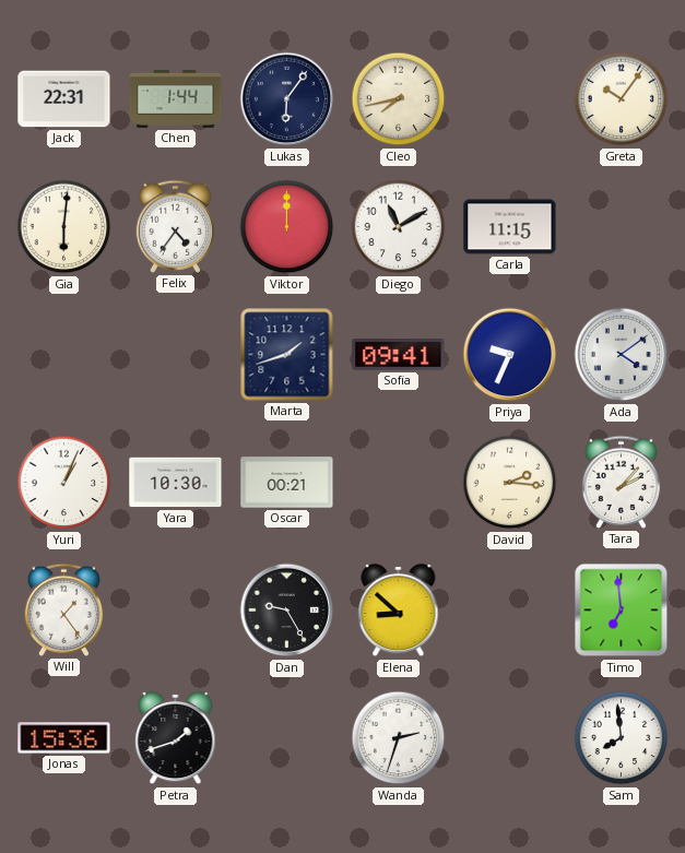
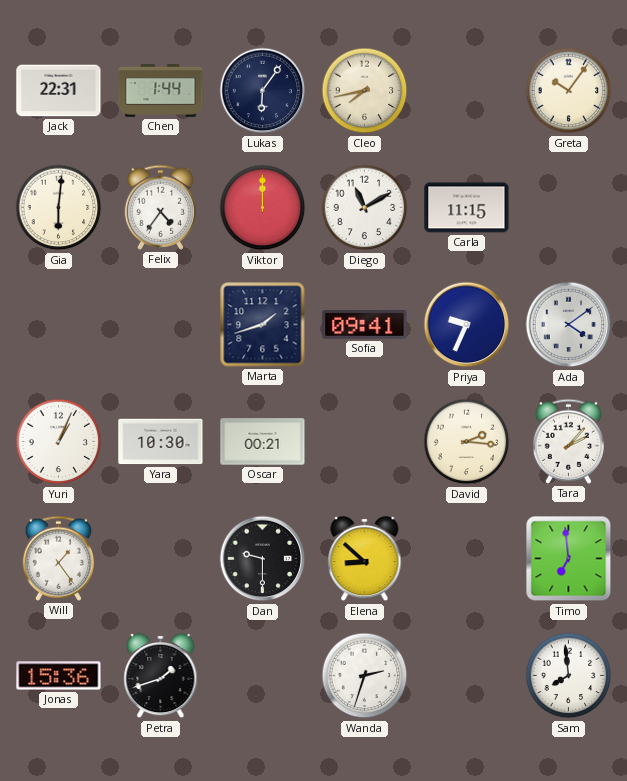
Dan: 9:25 -> 9:30 (263, 559)
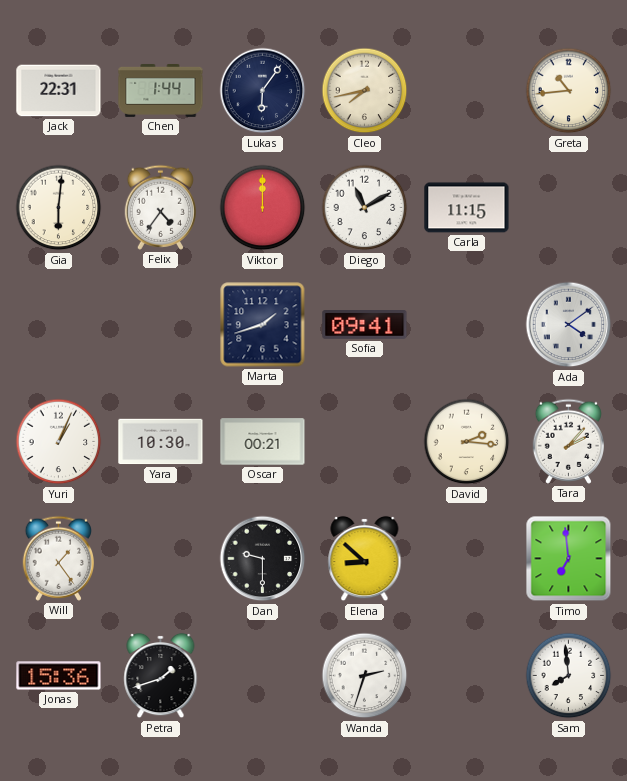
Greta: 10:06 -> 10:44 (569, 91)
Priya: 9:34 -> none (467, 325)
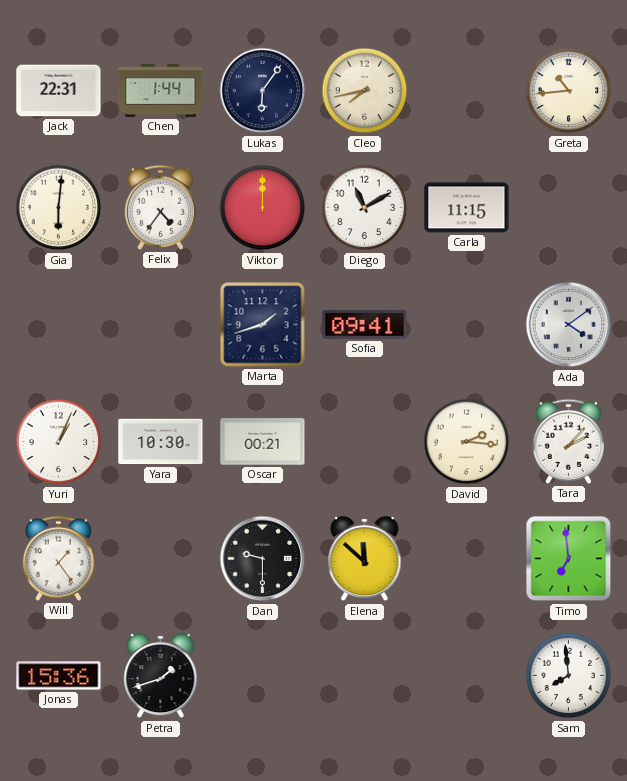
Elena: 8:52 -> 11:52 (365, 559)
Wanda: 2:33 -> none (365, 676)
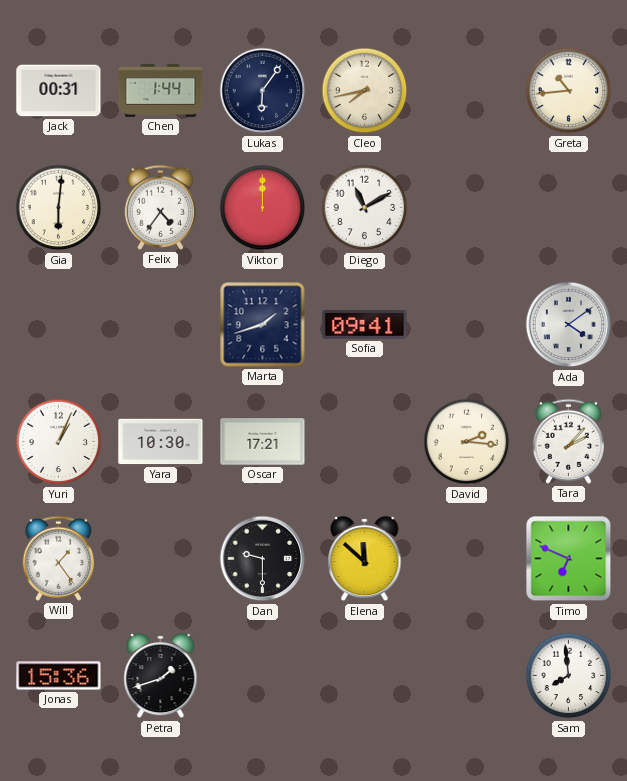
Jack: 22:31 -> 00:31 (59, 91)
Carla: 11:15 -> none (467, 208)
Oscar: 00:21 -> 17:21 (263, 442)
Timo: 6:59 -> 6:49 (569, 559)
